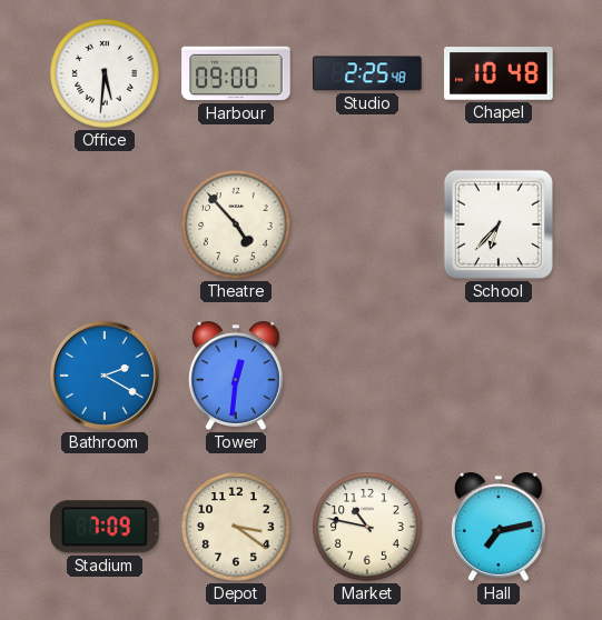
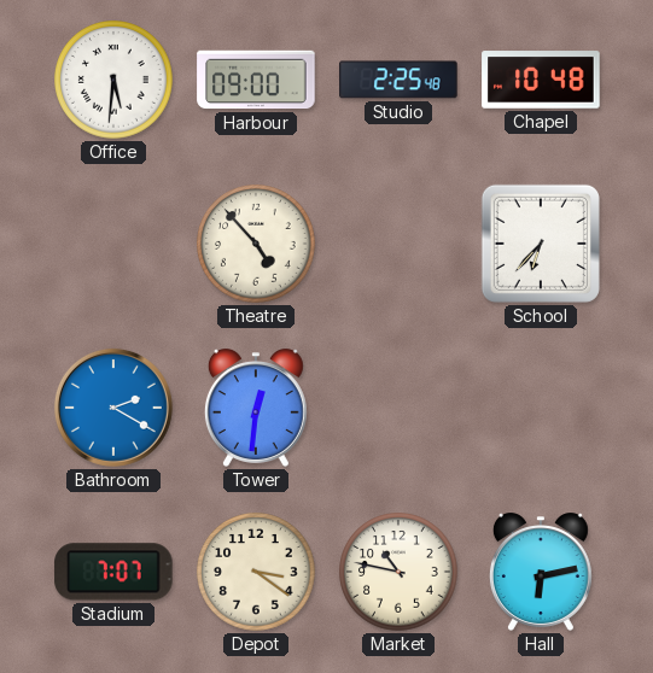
Stadium: 7:09 -> 7:07 (113, 572)
Hall: 7:13 -> 6:13 (541, 572)
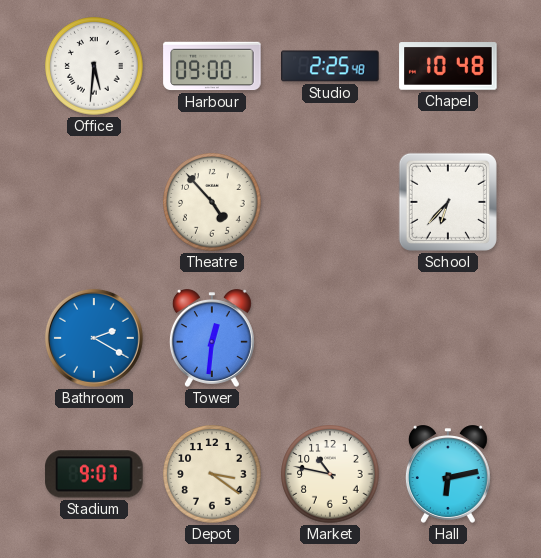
Stadium: 7:07 -> 9:07 (94, 474)
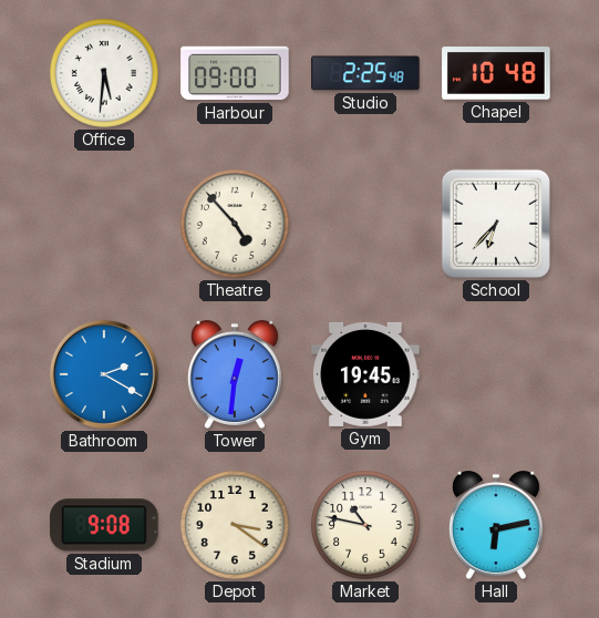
Gym: none -> 19:45 (365, 374)
Stadium: 9:07 -> 9:08 (104, 525)
